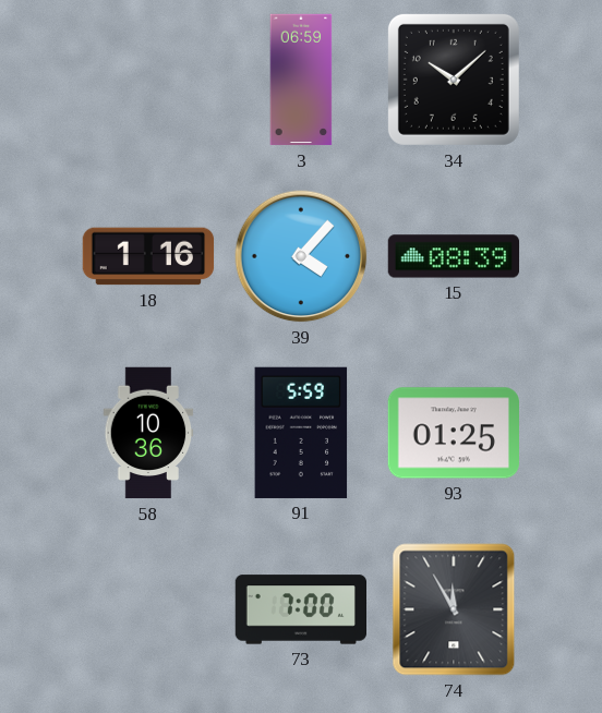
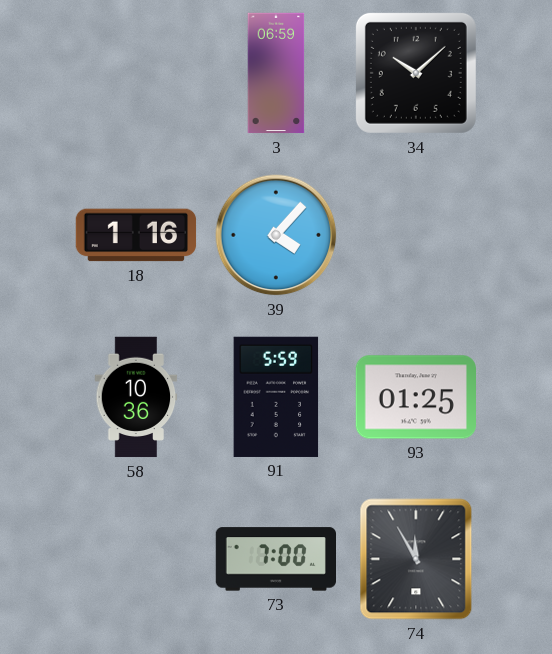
15: 08:39 -> none (454, 256)
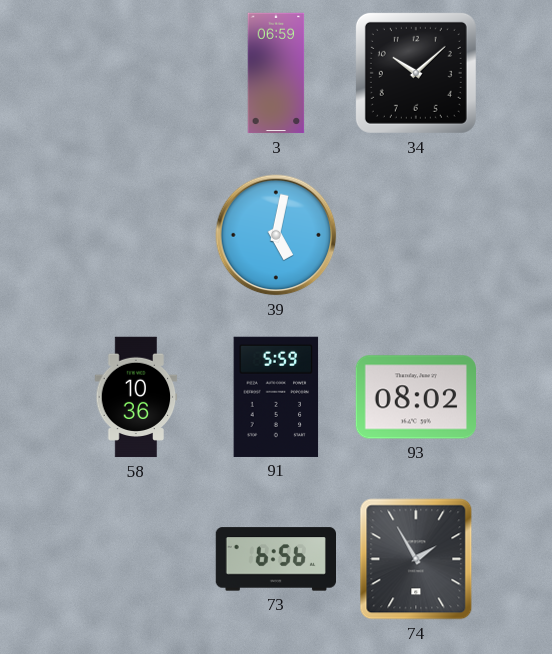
18: 1:16 -> none (136, 235)
39: 4:07 -> 5:02 (276, 235)
93: 01:25 -> 08:02 (415, 397)
73: 7:00 -> 6:56 (275, 559)
74: 11:55 -> 1:55 (416, 559)
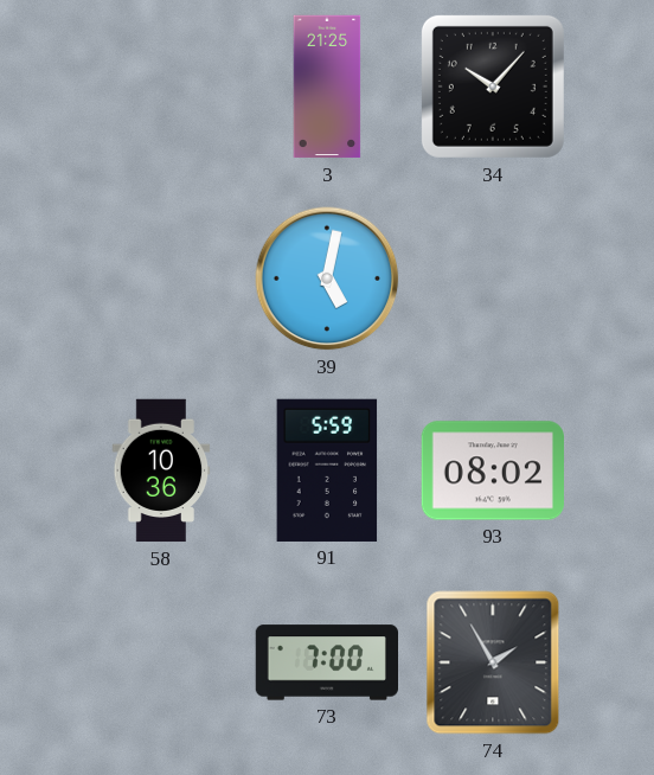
3: 06:59 -> 21:25 (327, 87)
34: 10:08 -> 10:07 (493, 87)
73: 6:56 -> 7:00 (326, 662)
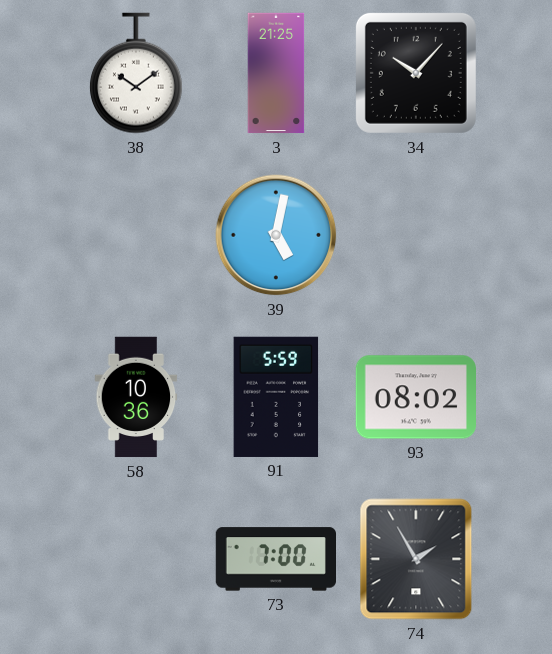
38: none -> 10:09 (136, 73)
